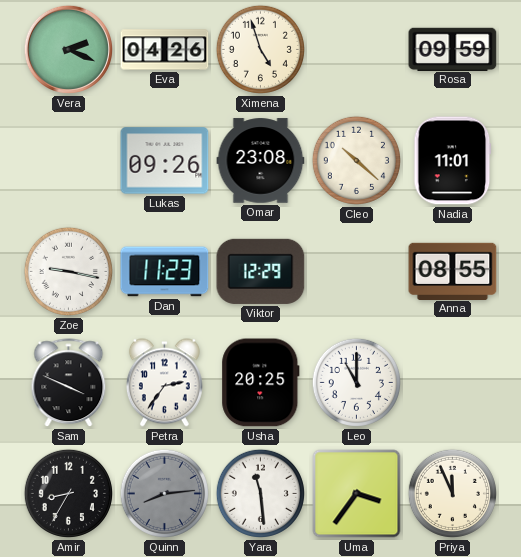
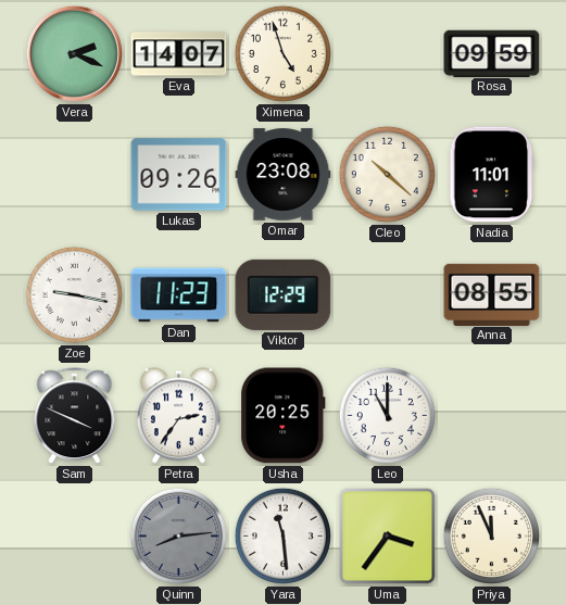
Eva: 04:26 -> 14:07 (179, 54)
Amir: 8:35 -> none (68, 493)
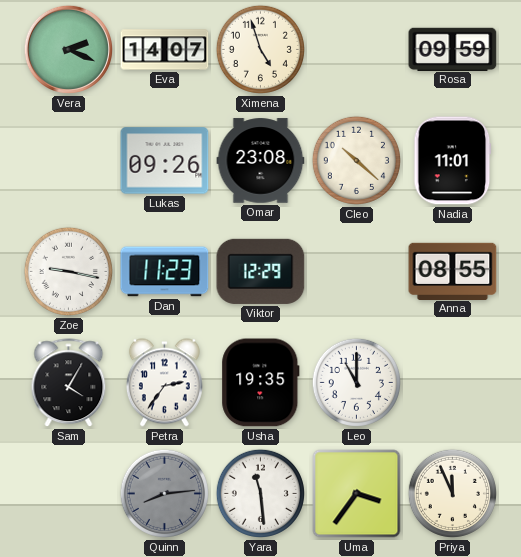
Sam: 3:49 -> 4:05 (69, 383)
Usha: 20:25 -> 19:35 (261, 383)
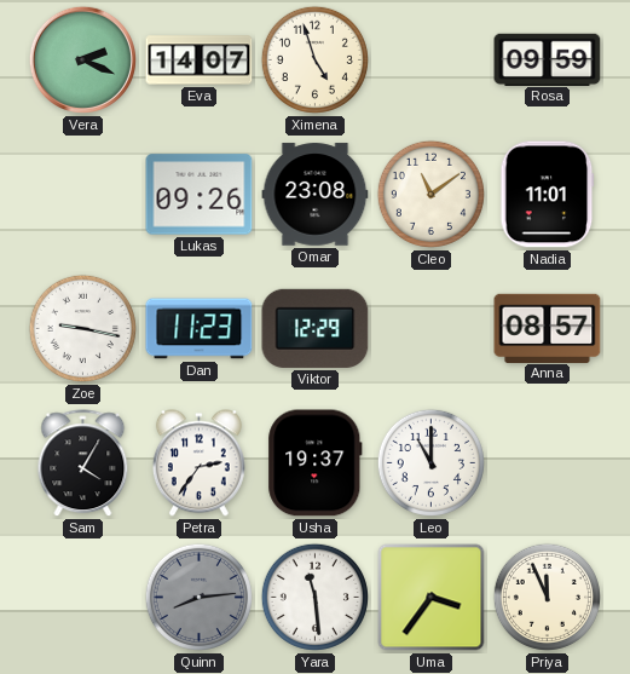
Cleo: 10:22 -> 11:09 (430, 194)
Anna: 08:55 -> 08:57 (548, 328)
Usha: 19:35 -> 19:37 (316, 463)
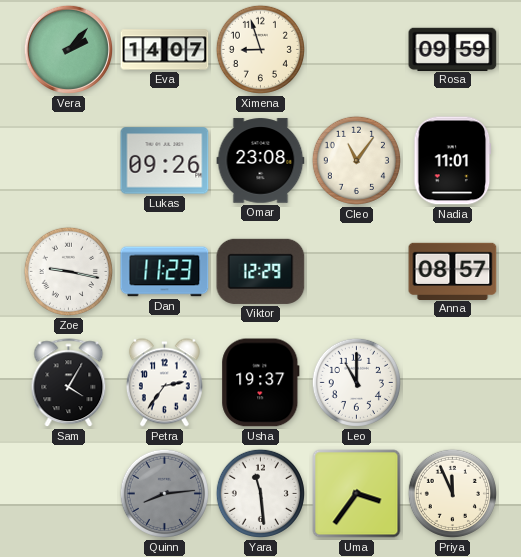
Vera: 2:19 -> 2:07 (68, 49)
Ximena: 4:57 -> 8:57 (260, 49)
Cleo: 11:09 -> 11:06 (356, 160)
